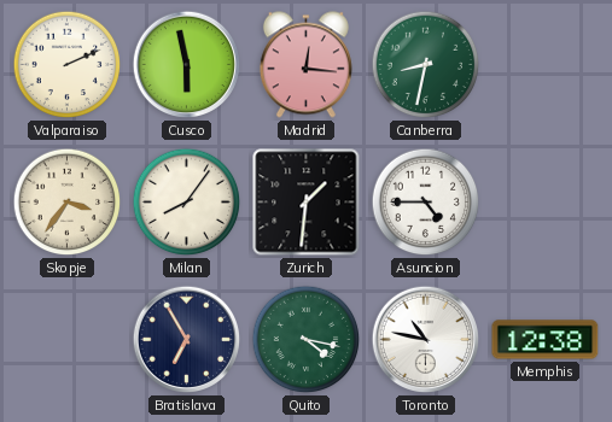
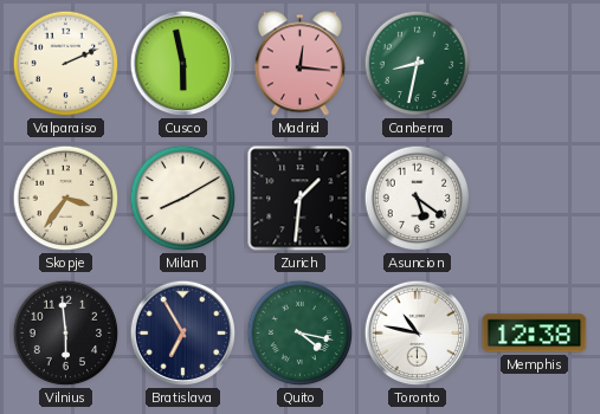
Milan: 8:06 -> 8:10 (183, 199)
Asuncion: 4:45 -> 5:21 (418, 199)
Vilnius: none -> 5:59 (66, 334)
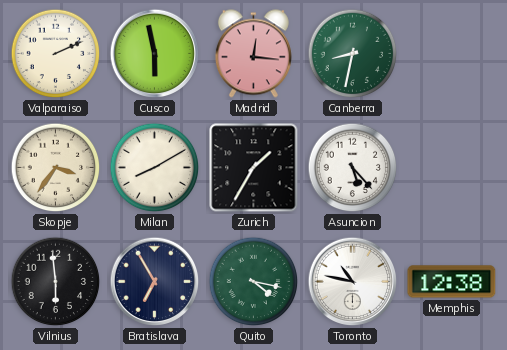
Zurich: 1:31 -> 1:35 (254, 168)
Asuncion: 5:21 -> 5:23 (353, 168)
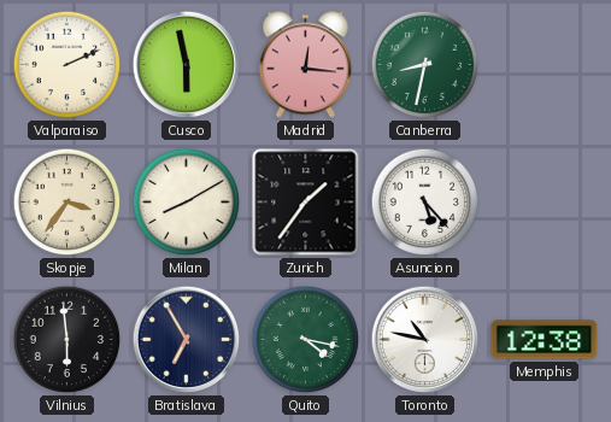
Zurich: 1:35 -> 1:36 (306, 203)
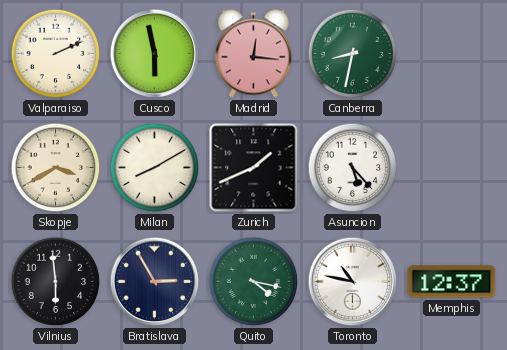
Skopje: 3:36 -> 3:40 (56, 168)
Zurich: 1:36 -> 1:41 (254, 168)
Bratislava: 6:55 -> 2:55 (155, 282)
Memphis: 12:38 -> 12:37 (452, 282)
